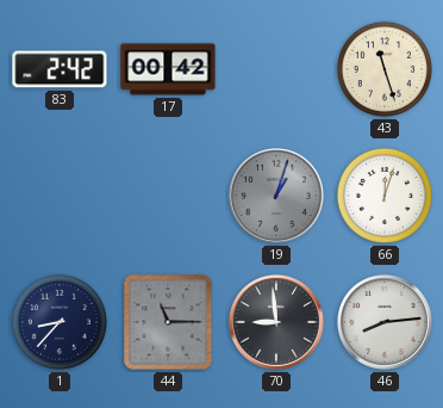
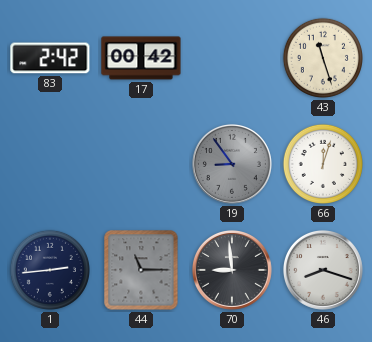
19: 1:03 -> 8:54 (232, 164)
1: 8:37 -> 2:44 (50, 270)
46: 8:14 -> 8:18 (323, 270)
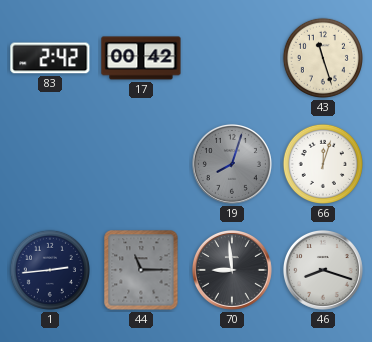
19: 8:54 -> 8:03 (232, 164)
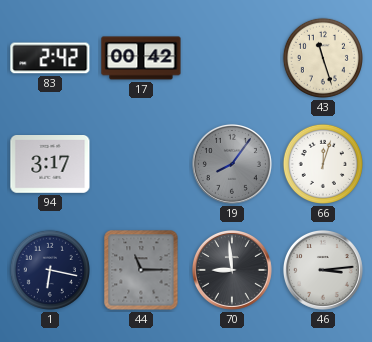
94: none -> 3:17 (50, 165)
19: 8:03 -> 8:06 (232, 164)
1: 2:44 -> 6:17 (50, 270)
46: 8:18 -> 3:14 (323, 270)
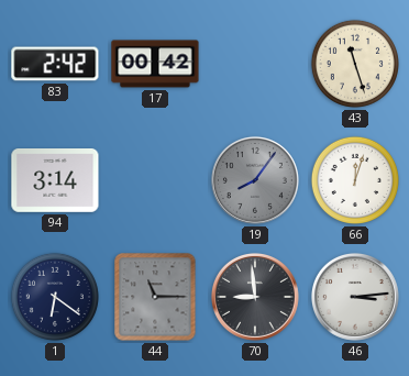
94: 3:17 -> 3:14 (55, 181)
1: 6:17 -> 6:21 (55, 297)
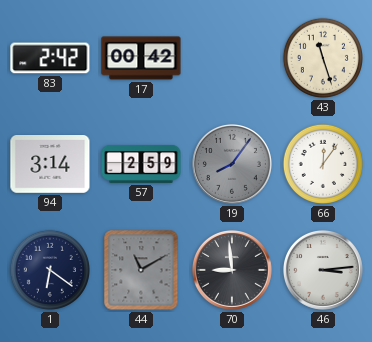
57: none -> 2:59 (141, 164)
66: 12:03 -> 12:06 (323, 164)
44: 11:15 -> 11:10 (141, 270)
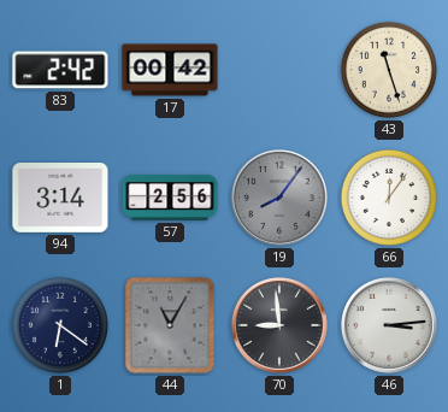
57: 2:59 -> 2:56 (170, 198)
44: 11:10 -> 11:05 (170, 325)
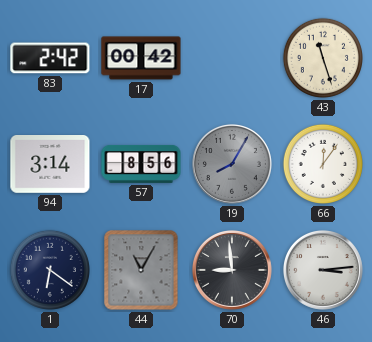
57: 2:56 -> 8:56 (141, 164)
19: 8:06 -> 8:05 (232, 164)
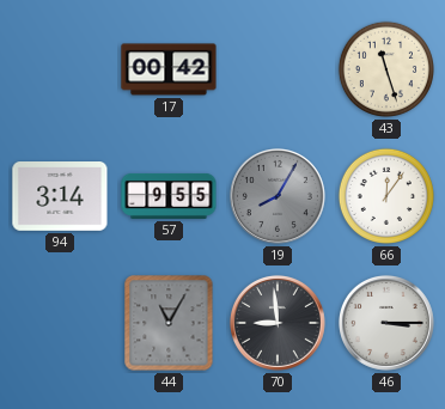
83: 2:42 -> none (50, 58)
57: 8:56 -> 9:55 (169, 196)
1: 6:21 -> none (50, 270)
46: 3:14 -> 3:15 (386, 323)
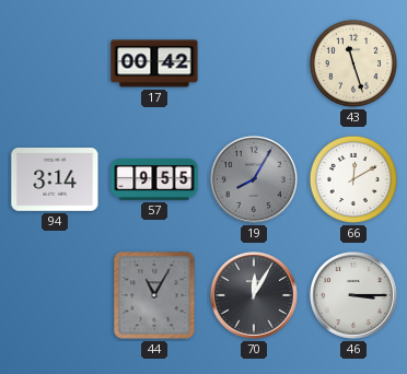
66: 12:06 -> 12:10 (353, 179)
70: 8:59 -> 12:05 (254, 295)
